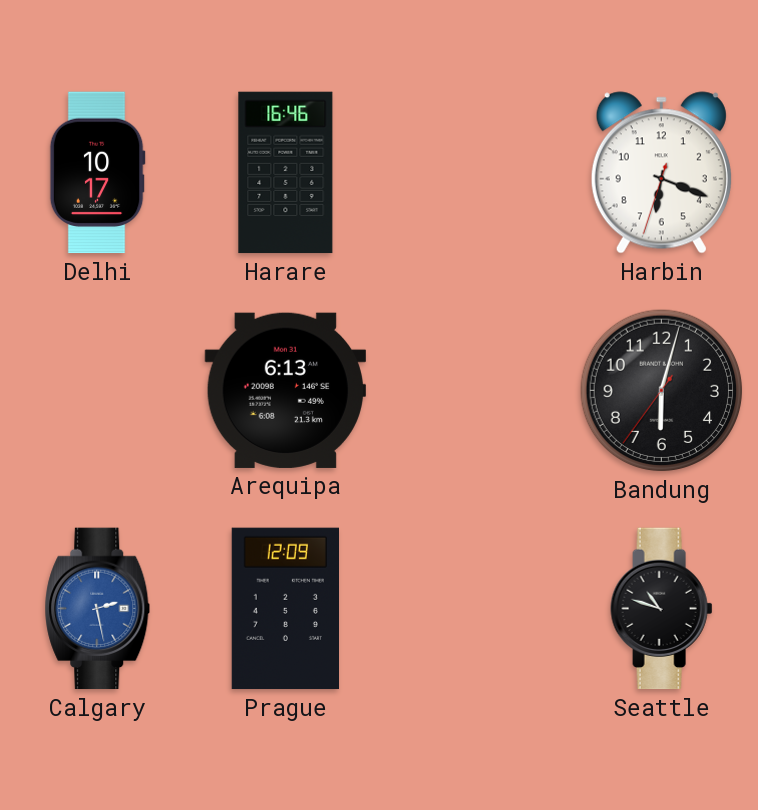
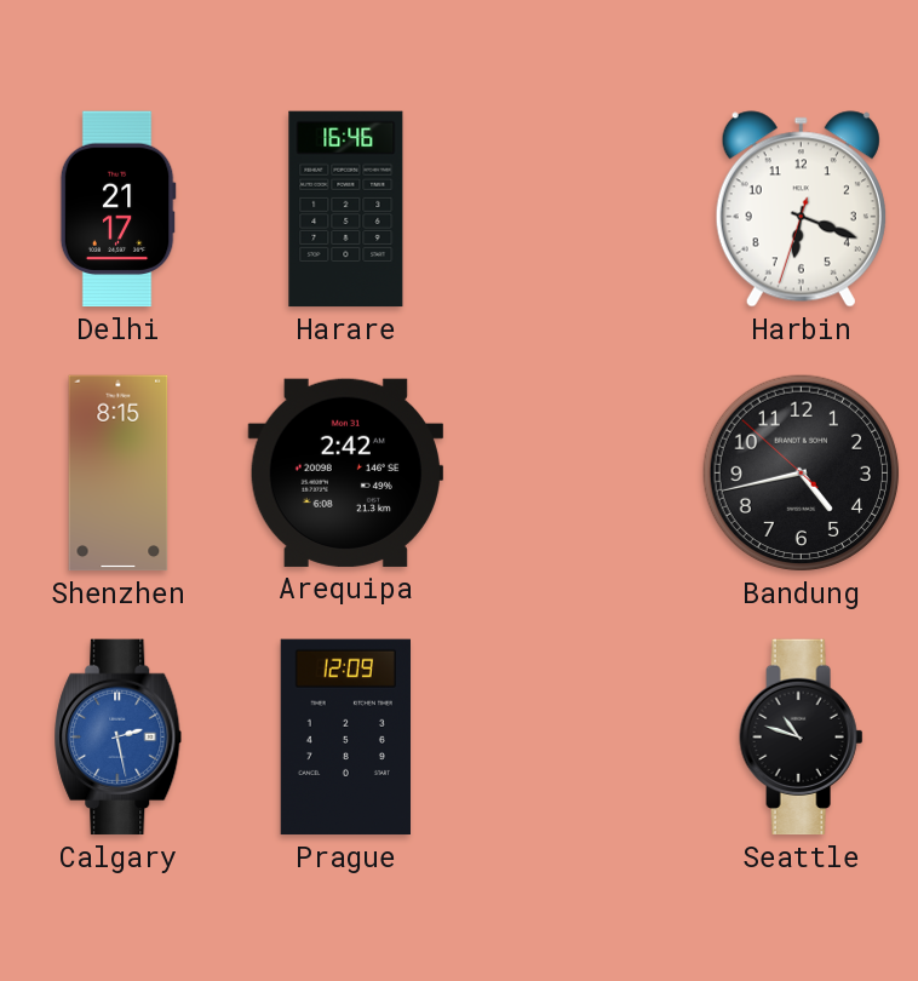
Delhi: 10:17 -> 21:17 (117, 210)
Shenzhen: none -> 8:15 (119, 474)
Arequipa: 6:13 -> 2:42 (345, 472)
Bandung: 6:02 -> 4:42 (802, 474)
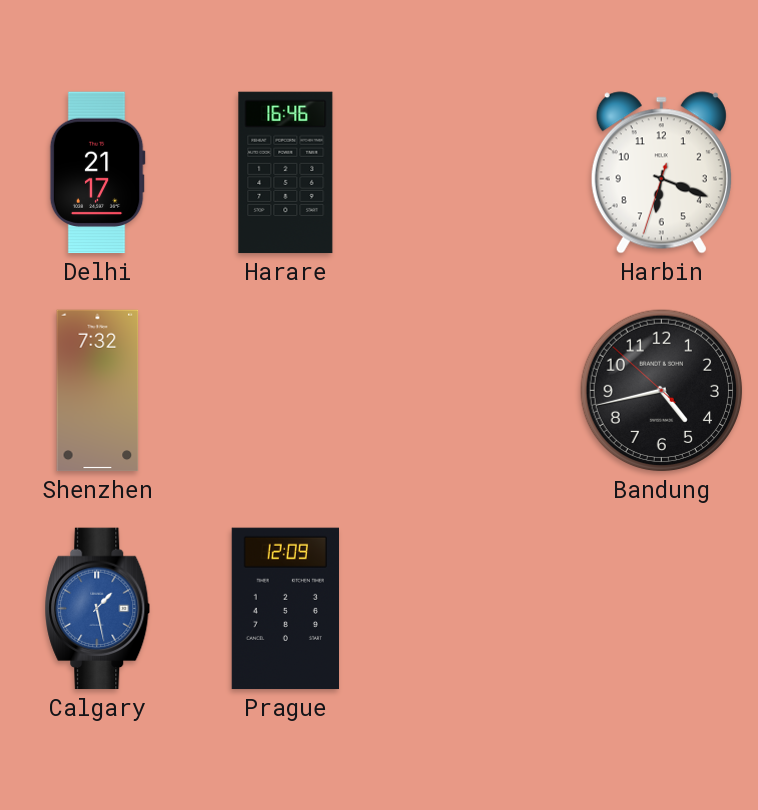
Shenzhen: 8:15 -> 7:32 (98, 391)
Arequipa: 2:42 -> none (345, 472)
Calgary: 2:28 -> 1:28 (98, 609)
Seattle: 10:48 -> none (802, 738)
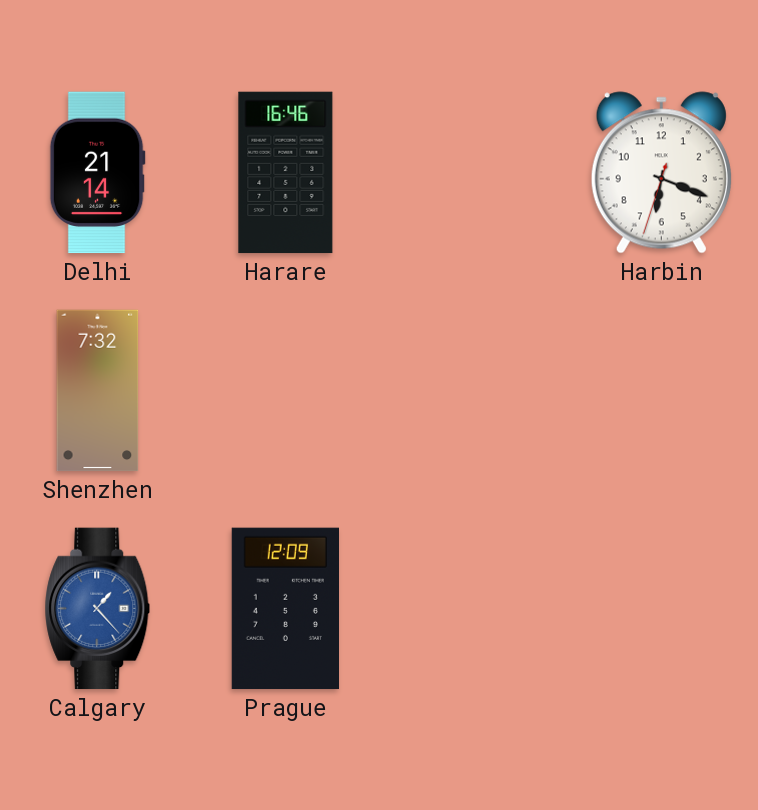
Delhi: 21:17 -> 21:14 (97, 173)
Bandung: 4:42 -> none (662, 391)
Calgary: 1:28 -> 1:23 (98, 609)
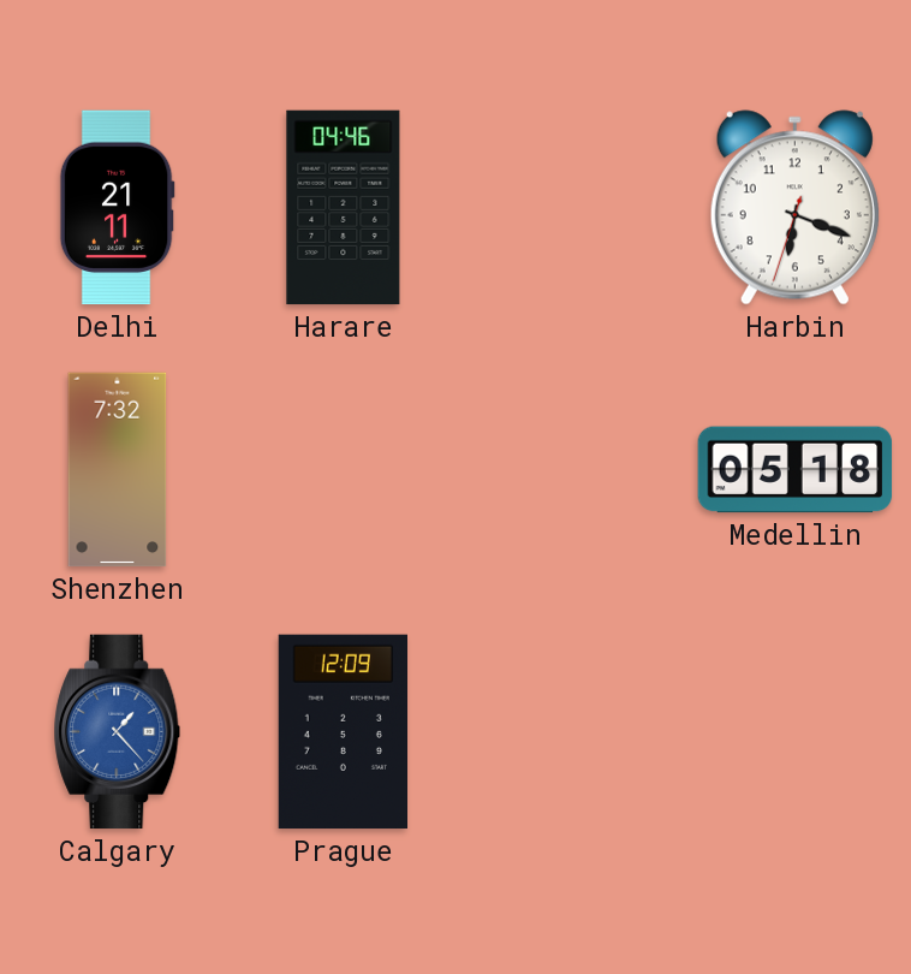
Delhi: 21:14 -> 21:11 (117, 208)
Harare: 16:46 -> 04:46 (344, 208)
Medellin: none -> 05:18 (796, 470)
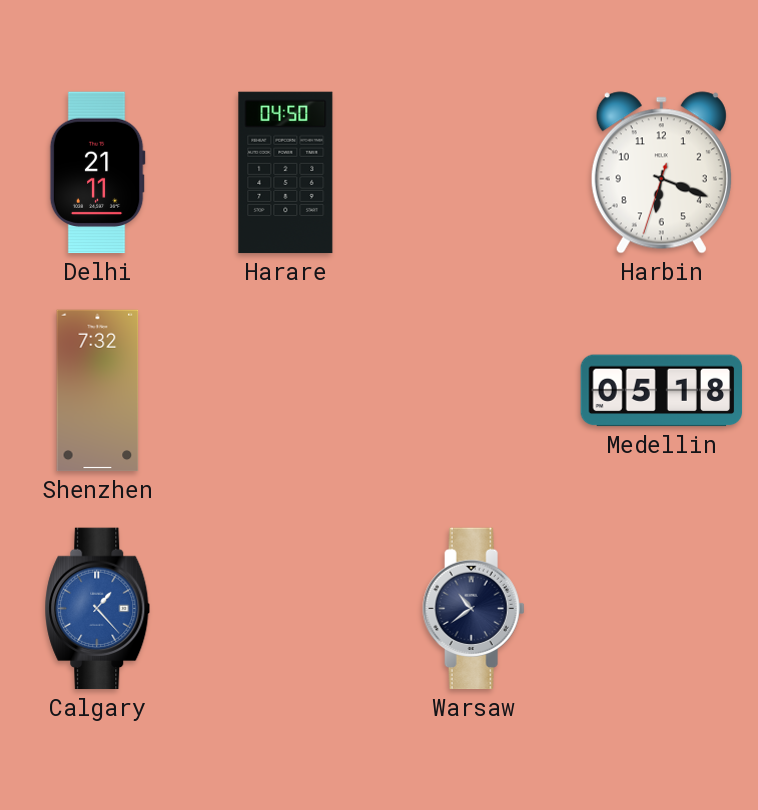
Harare: 04:46 -> 04:50 (286, 173)
Prague: 12:09 -> none (343, 732)
Warsaw: none -> 10:39 (474, 609)
